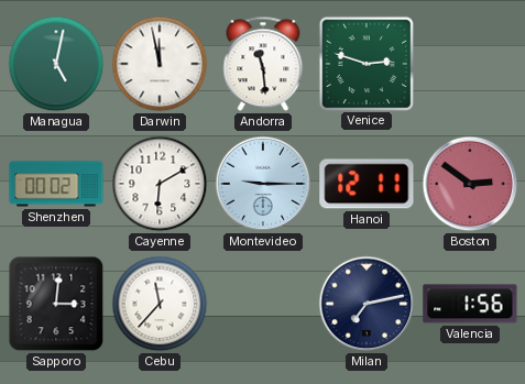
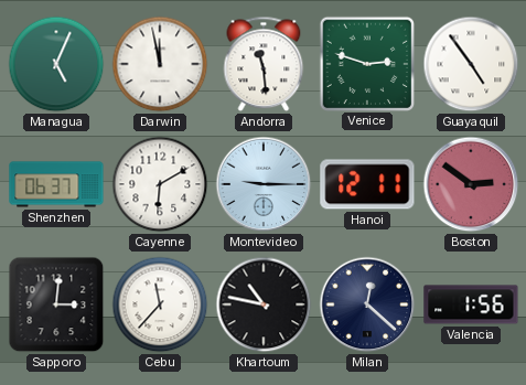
Managua: 5:02 -> 5:04 (56, 64)
Guayaquil: none -> 4:54 (471, 64)
Shenzhen: 00:02 -> 06:37 (56, 184)
Khartoum: none -> 10:47 (264, 304)
Milan: 7:13 -> 12:22 (367, 304)
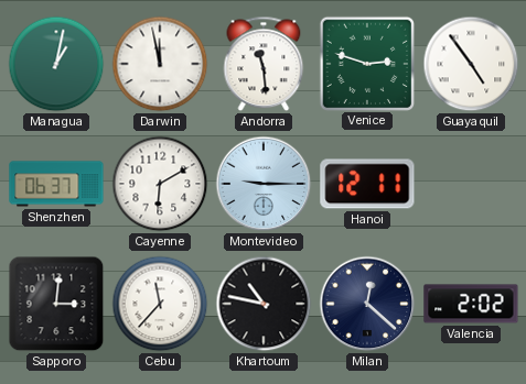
Managua: 5:04 -> 1:02 (56, 64)
Boston: 2:51 -> none (471, 184)
Valencia: 1:56 -> 2:02 (471, 304)
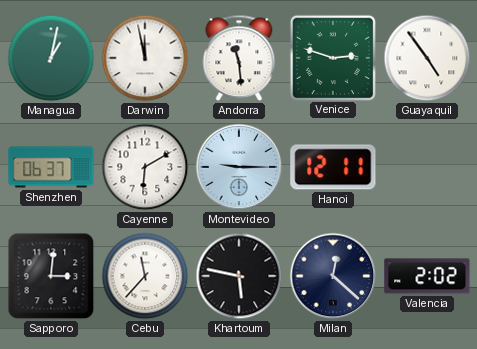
Khartoum: 10:47 -> 5:47 (239, 276)
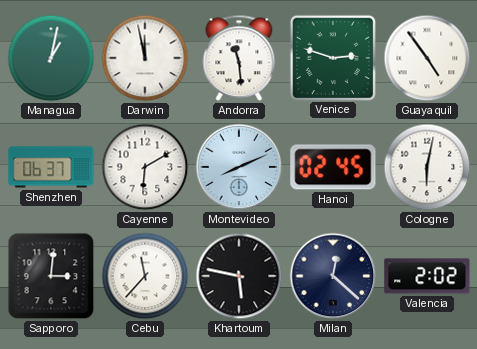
Montevideo: 9:15 -> 8:11 (239, 167)
Hanoi: 12:11 -> 02:45 (333, 167)
Cologne: none -> 6:02 (427, 167)
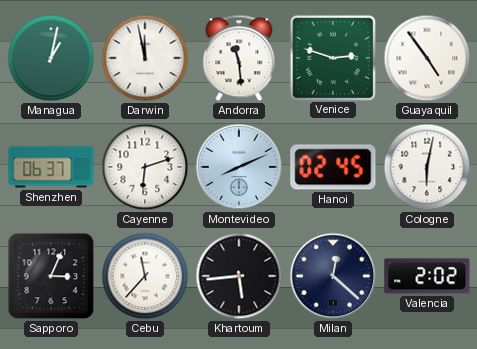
Cayenne: 6:10 -> 6:12 (145, 167)
Sapporo: 3:01 -> 3:04 (51, 276)
Khartoum: 5:47 -> 5:44 (239, 276)
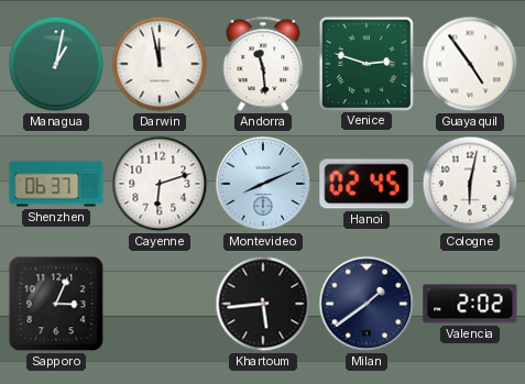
Cebu: 11:37 -> none (145, 276)
Milan: 12:22 -> 1:39 (367, 304)
